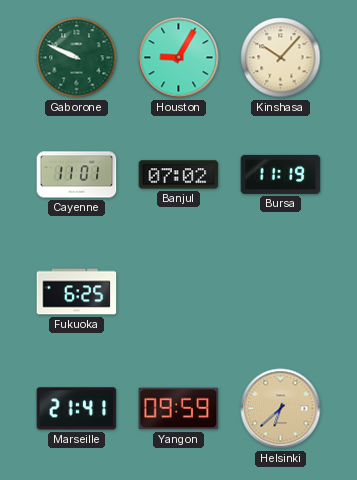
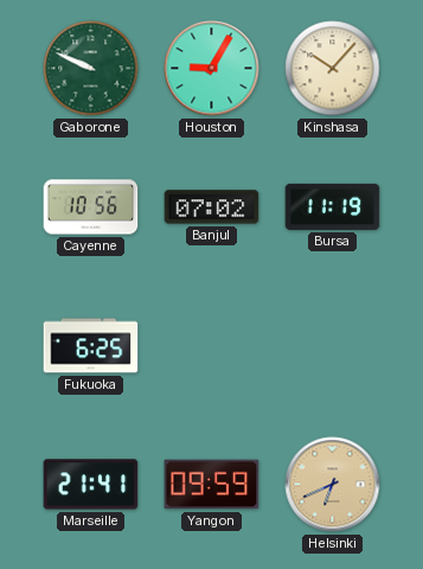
Cayenne: 11:01 -> 10:56 (91, 207)
Helsinki: 6:38 -> 6:41 (333, 485)
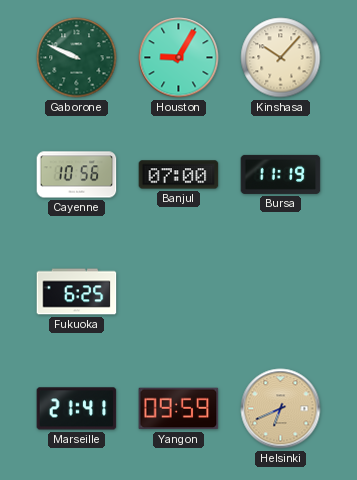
Banjul: 07:02 -> 07:00 (179, 175)
